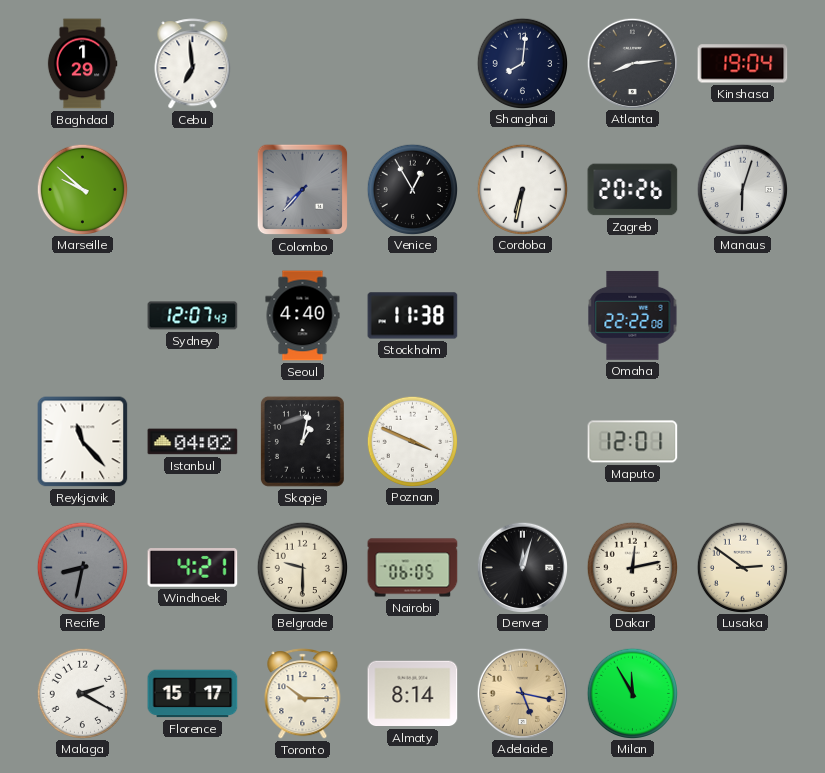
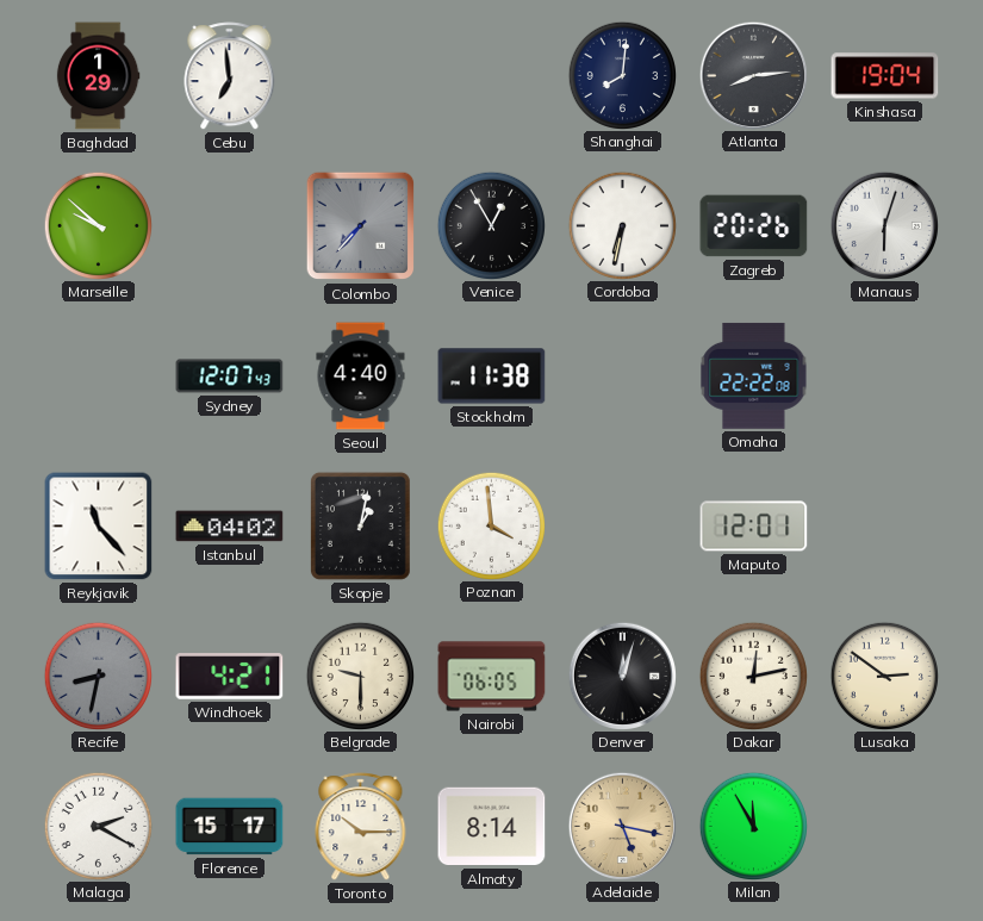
Poznan: 3:49 -> 3:59 (491, 525)
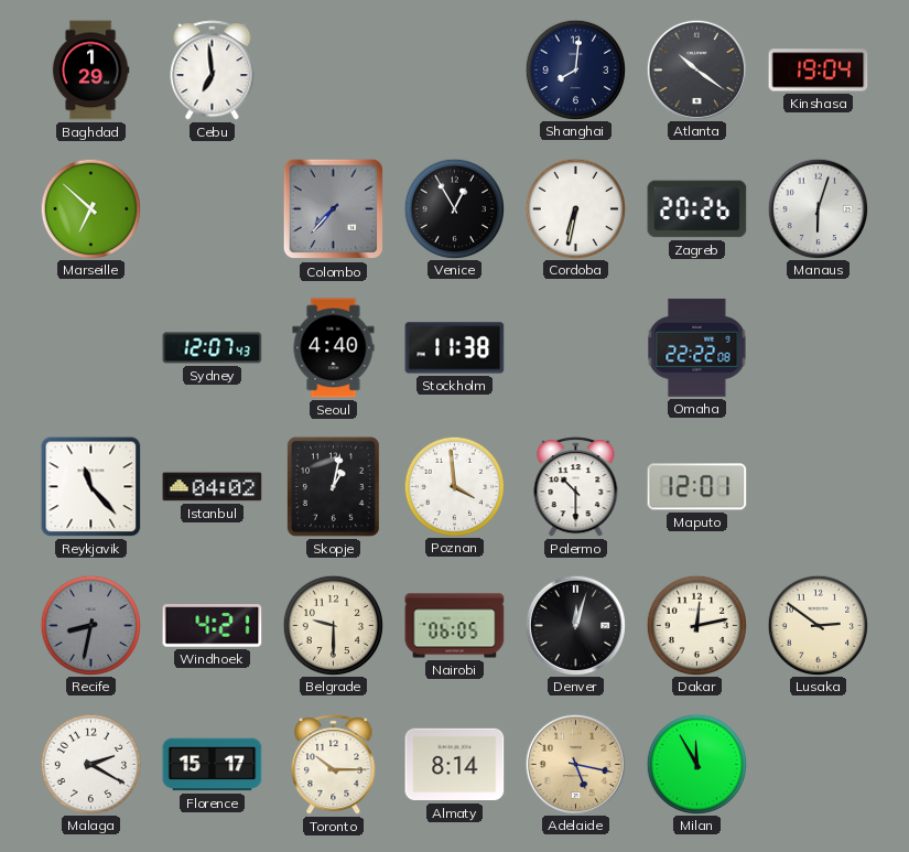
Atlanta: 8:14 -> 10:21 (696, 69)
Marseille: 9:52 -> 6:52 (90, 208)
Palermo: none -> 10:30 (576, 487)
